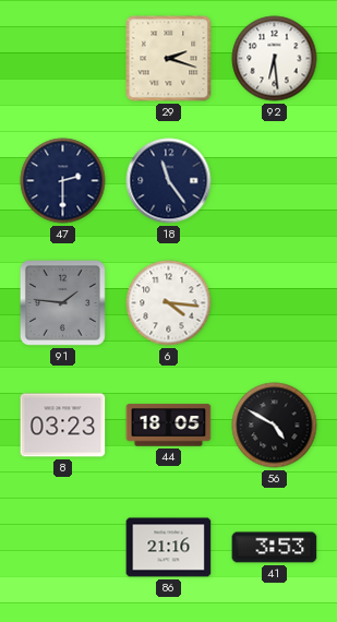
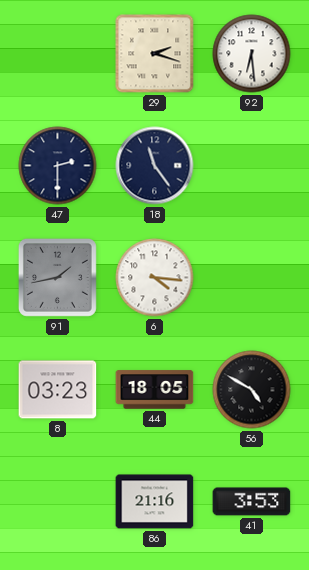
91: 1:46 -> 1:43 (57, 277)
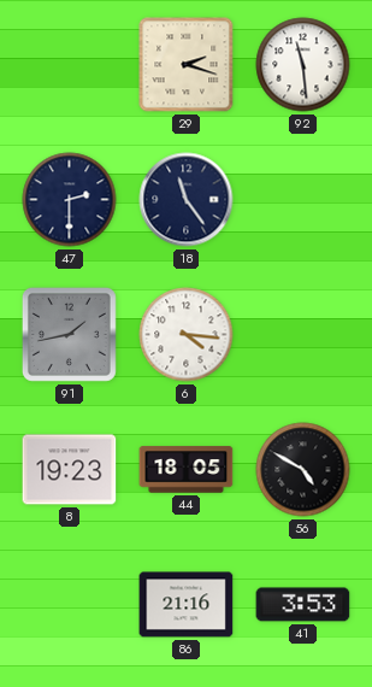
92: 6:29 -> 11:29 (303, 65)
8: 03:23 -> 19:23 (70, 470)
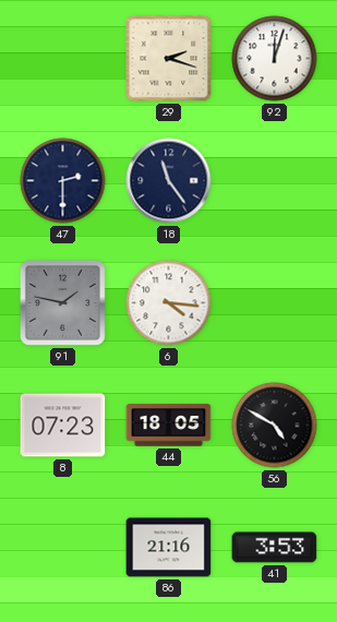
92: 11:29 -> 12:03 (275, 59)
91: 1:43 -> 1:47 (62, 302)
8: 19:23 -> 07:23 (63, 426)
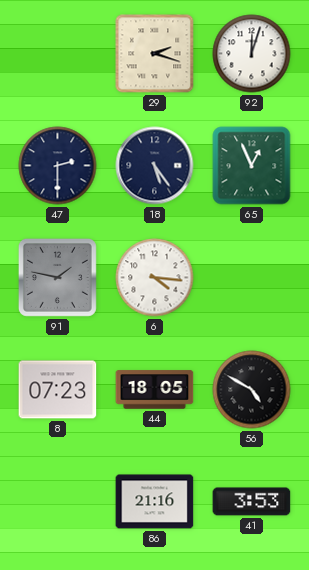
18: 11:24 -> 5:24 (155, 166)
65: none -> 12:56 (252, 166)
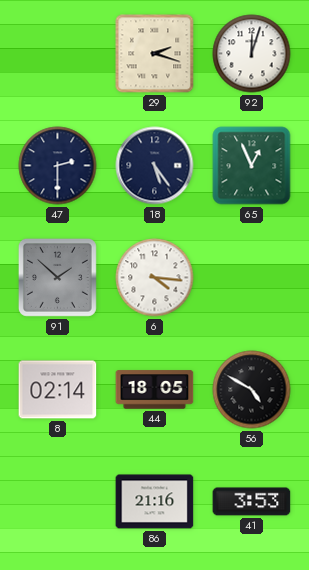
91: 1:47 -> 1:52 (57, 277)
8: 07:23 -> 02:14 (58, 390)
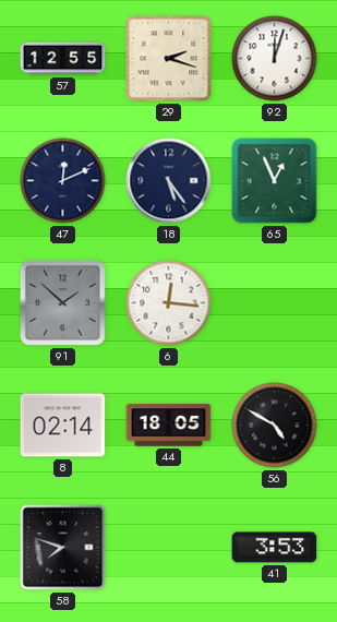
57: none -> 12:55 (63, 59)
47: 2:30 -> 12:11 (63, 181)
6: 4:16 -> 12:16 (169, 303)
58: none -> 7:48 (63, 548)
86: 21:16 -> none (155, 502)
